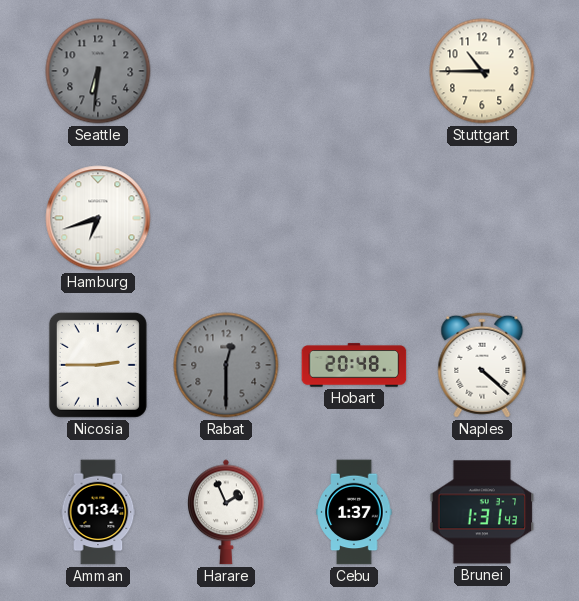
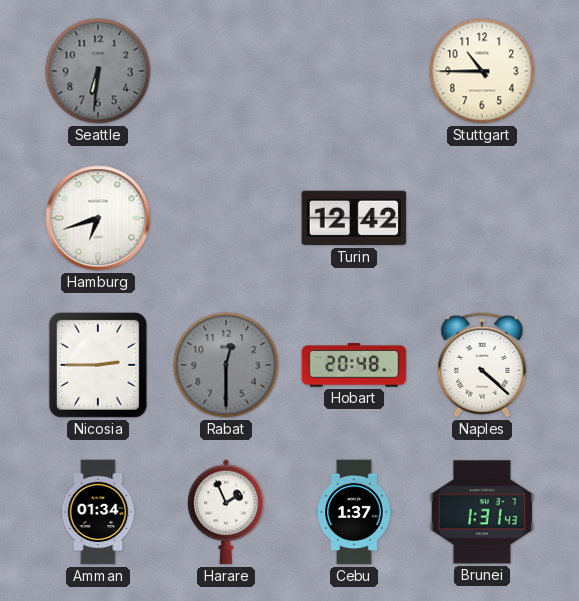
Turin: none -> 12:42 (354, 218)
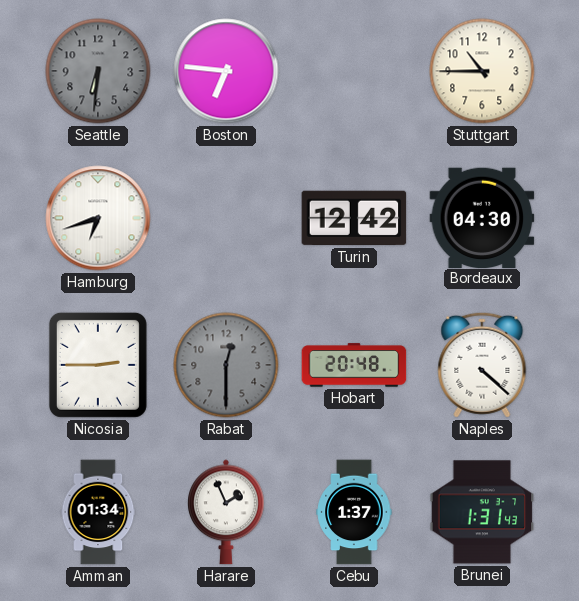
Boston: none -> 6:46 (226, 71)
Bordeaux: none -> 04:30 (482, 217)
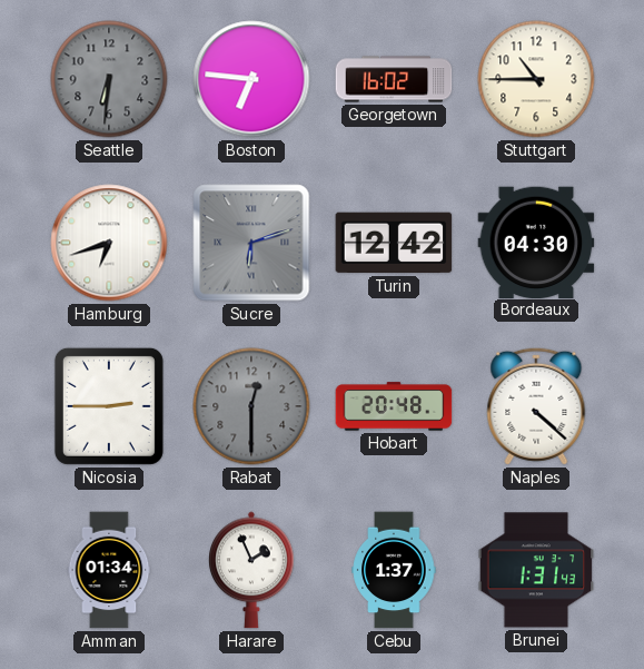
Georgetown: none -> 16:02 (394, 79)
Sucre: none -> 6:12 (251, 243)
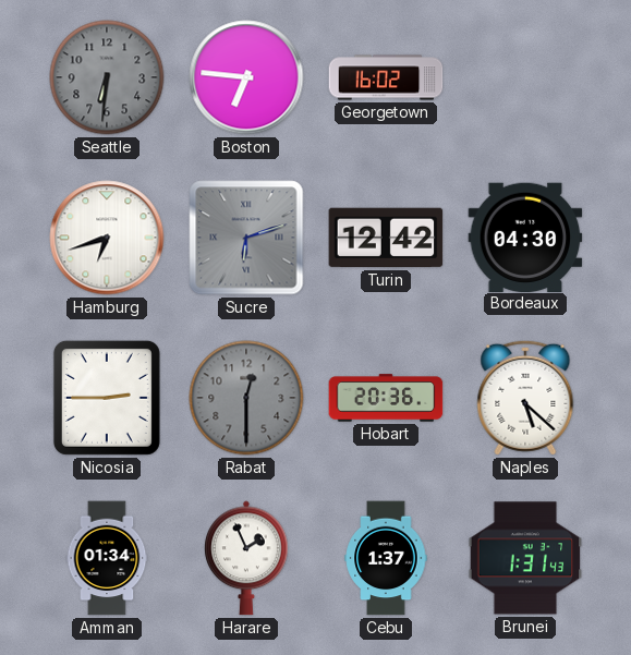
Stuttgart: 10:45 -> none (536, 79)
Hobart: 20:48 -> 20:36 (386, 398)
Naples: 4:22 -> 5:22 (525, 398)
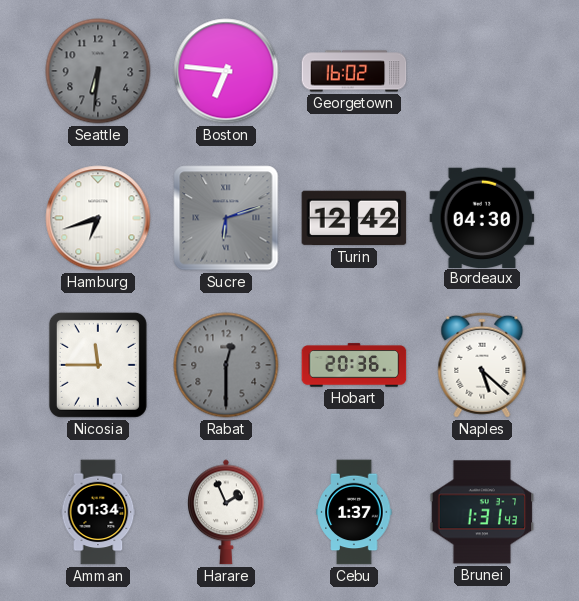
Nicosia: 2:45 -> 11:45 (98, 365)
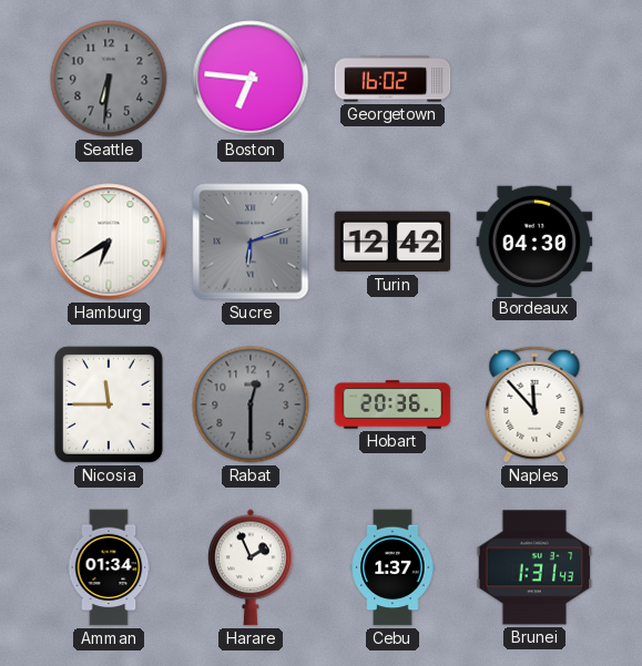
Hamburg: 6:42 -> 6:40 (109, 242)
Naples: 5:22 -> 11:53 (534, 404)
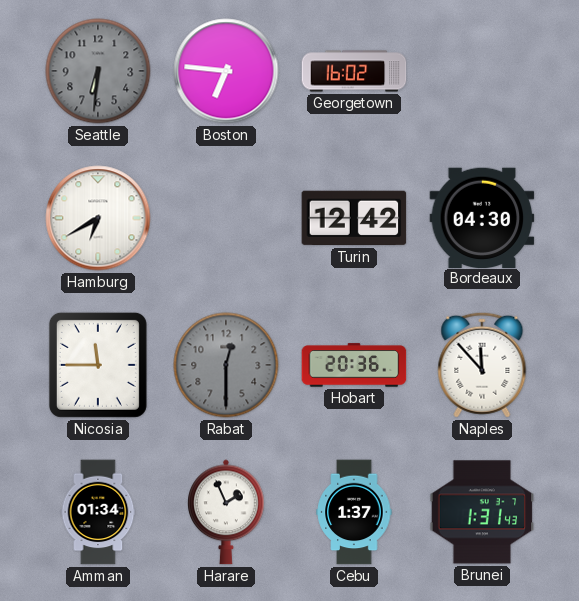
Sucre: 6:12 -> none (251, 242)
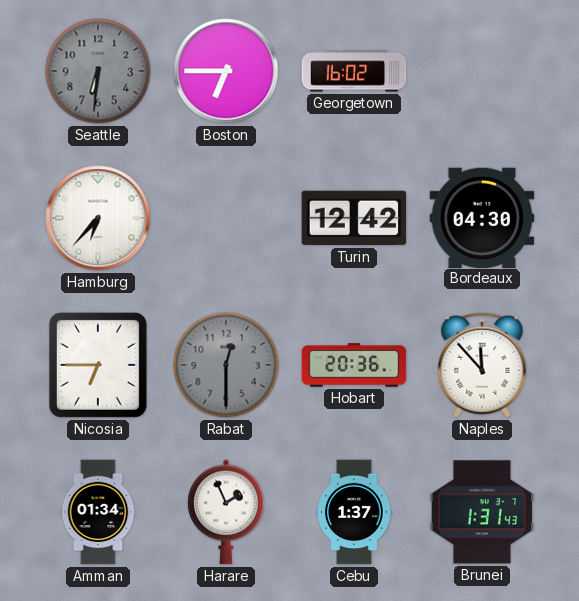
Boston: 6:46 -> 6:45 (226, 71)
Hamburg: 6:40 -> 6:37 (98, 218)
Nicosia: 11:45 -> 6:45 (98, 365)
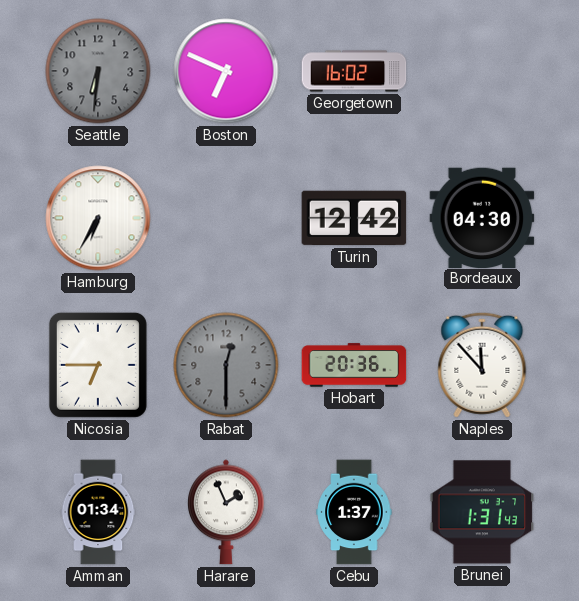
Boston: 6:45 -> 6:49 (226, 71)
Hamburg: 6:37 -> 6:35 (98, 218)
